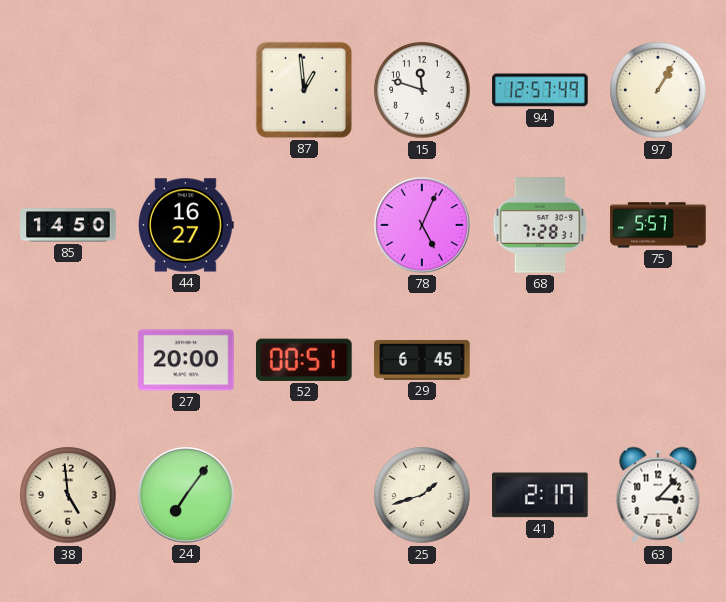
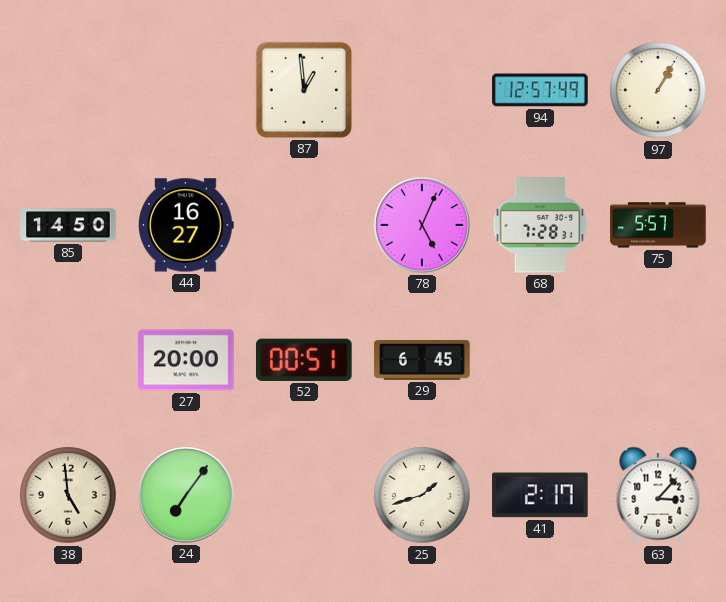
15: 11:48 -> none (422, 90)
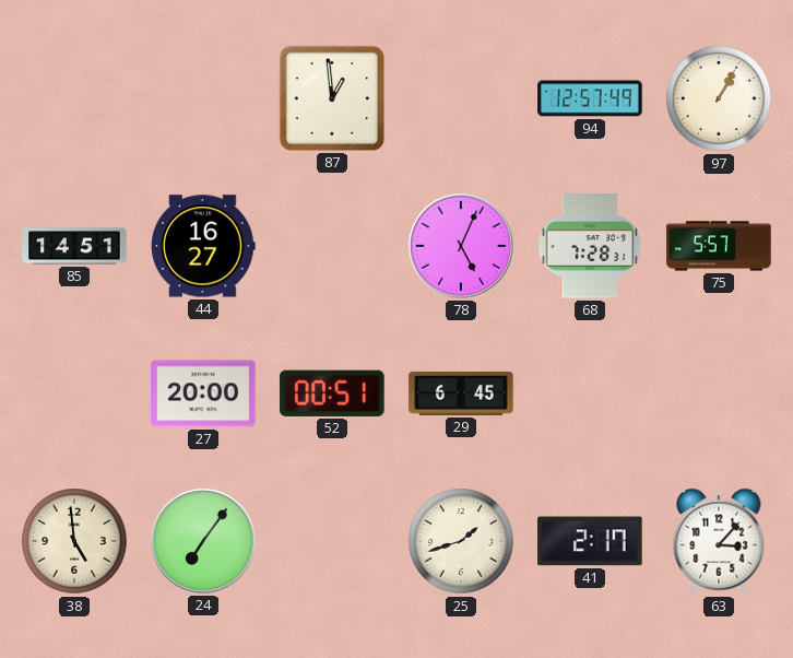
85: 14:50 -> 14:51 (74, 246)
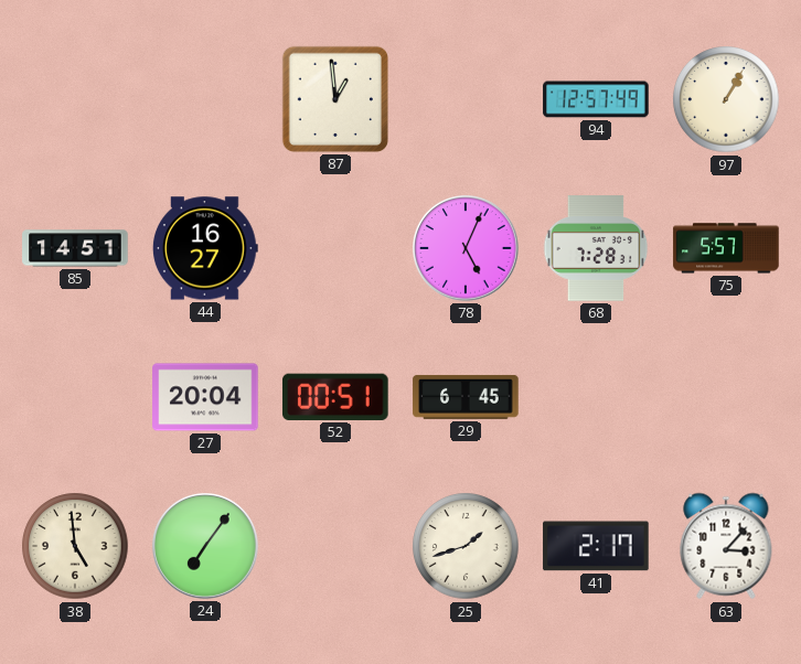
27: 20:00 -> 20:04 (205, 397)
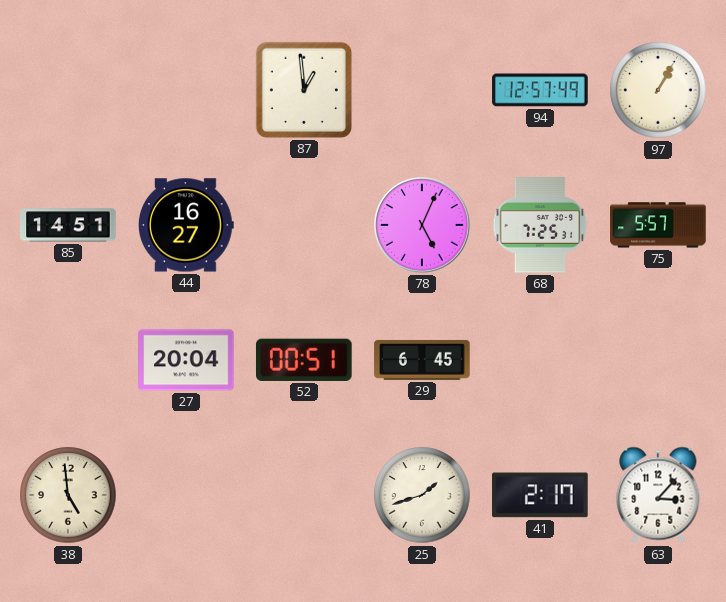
68: 7:28 -> 7:25 (540, 225)
24: 7:06 -> none (206, 547)
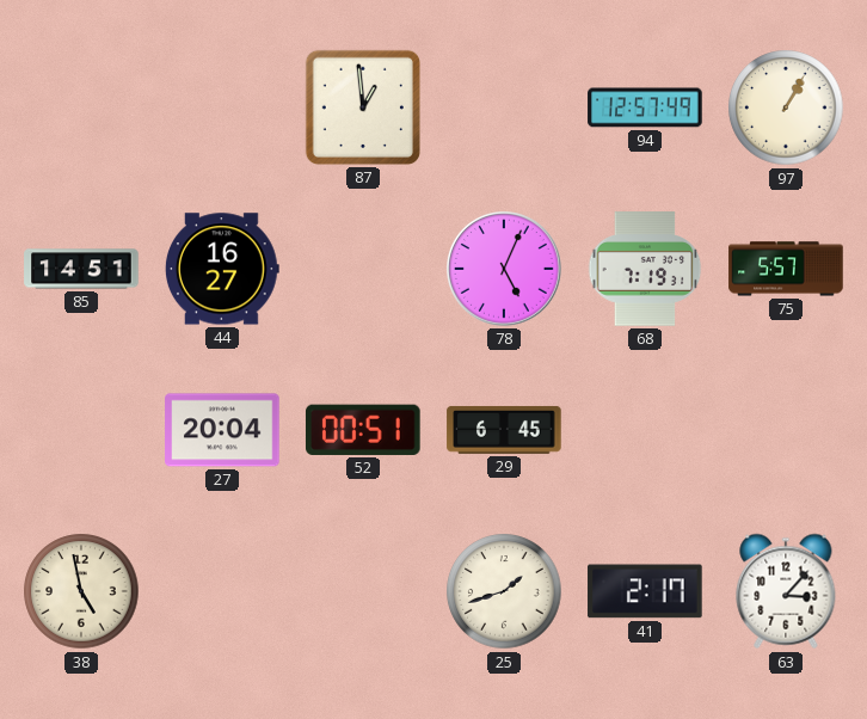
68: 7:25 -> 7:19 (645, 269)
38: 4:59 -> 4:58 (81, 591)
